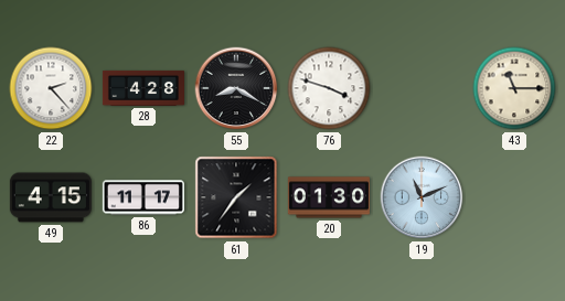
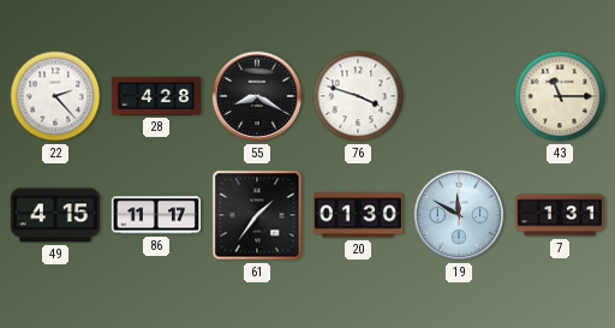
19: 11:11 -> 11:50 (459, 215)
7: none -> 1:31 (560, 215)
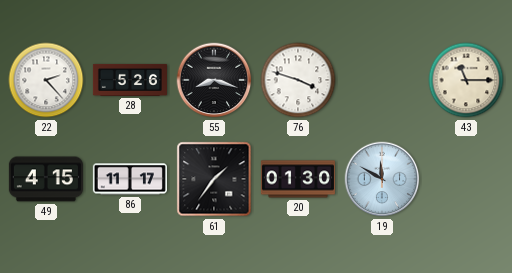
28: 4:28 -> 5:26 (129, 80)
55: 8:20 -> 8:18 (214, 80)
7: 1:31 -> none (560, 215)
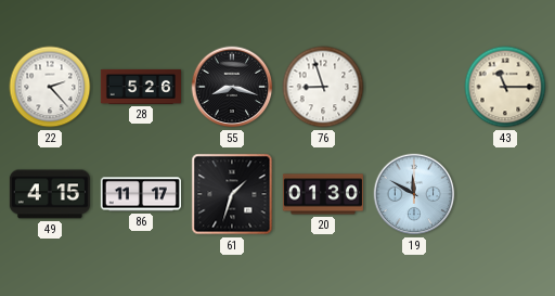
76: 3:48 -> 8:57 (323, 87)
61: 1:36 -> 1:33 (232, 194)
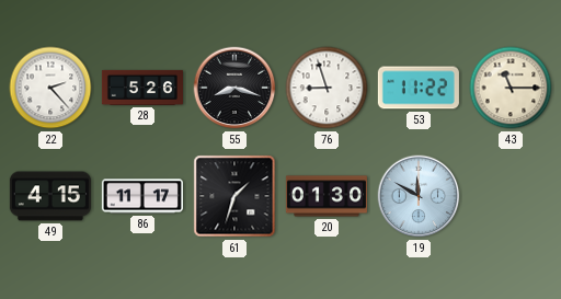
53: none -> 11:22 (419, 88)
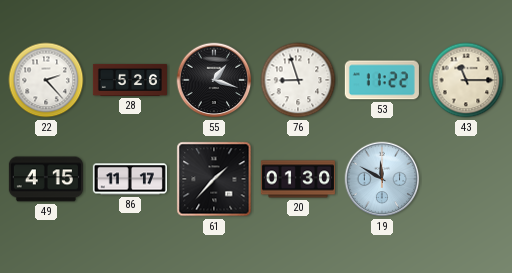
55: 8:18 -> 1:18 (214, 80)
61: 1:33 -> 1:37 (214, 179)
